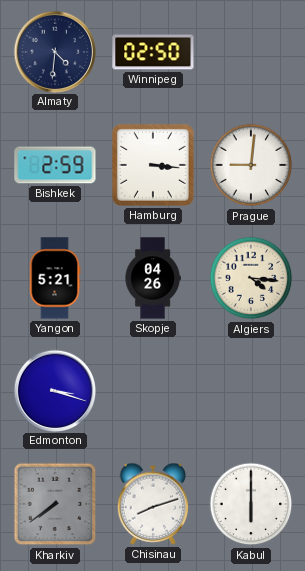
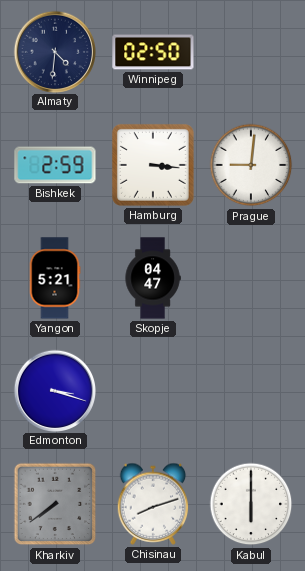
Skopje: 04:26 -> 04:47 (153, 278)
Algiers: 4:16 -> none (251, 278)
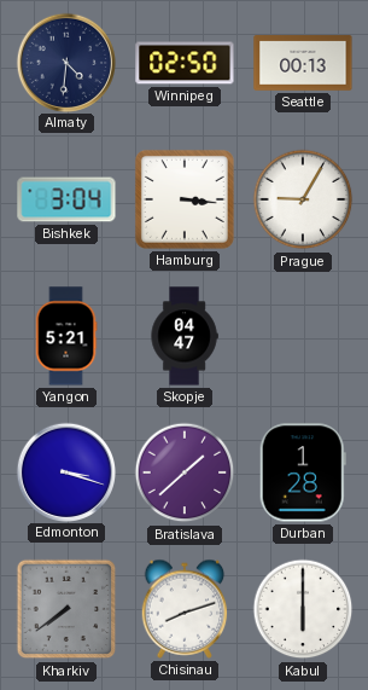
Seattle: none -> 00:13 (303, 63)
Bishkek: 2:59 -> 3:04 (66, 199)
Prague: 9:01 -> 9:05 (303, 199)
Bratislava: none -> 1:38 (185, 472)
Durban: none -> 1:28 (303, 472)
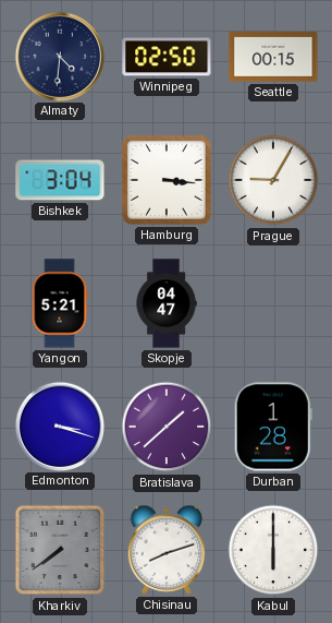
Seattle: 00:13 -> 00:15 (273, 57)
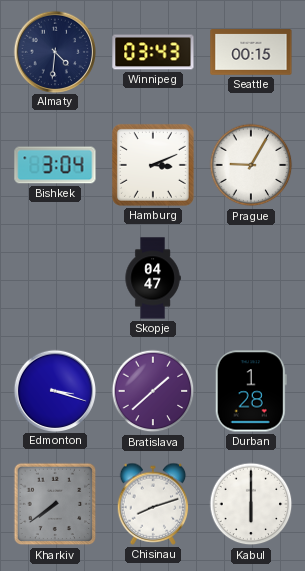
Winnipeg: 02:50 -> 03:43 (153, 52)
Hamburg: 3:16 -> 3:11 (153, 165)
Yangon: 5:21 -> none (60, 303)
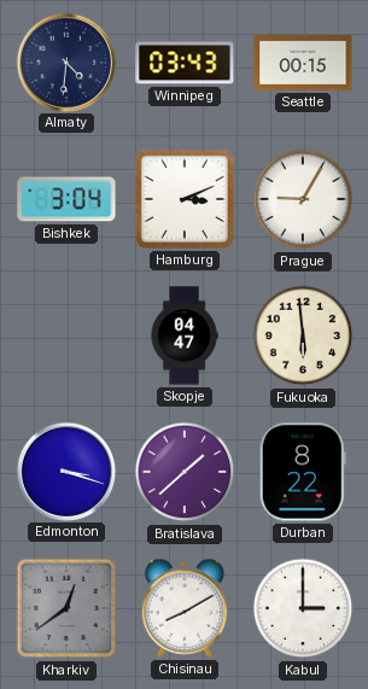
Fukuoka: none -> 5:59 (303, 335)
Durban: 1:28 -> 8:22 (303, 472)
Kharkiv: 7:39 -> 12:39 (66, 608)
Chisinau: 8:12 -> 8:10 (185, 608)
Kabul: 6:00 -> 3:00 (303, 608)
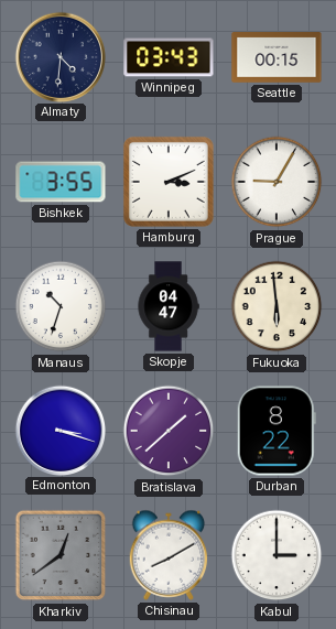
Bishkek: 3:04 -> 3:55 (61, 182)
Manaus: none -> 10:33 (61, 306)
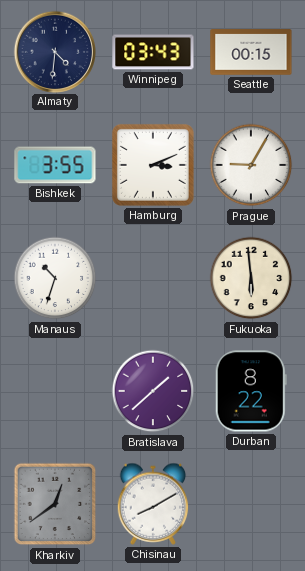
Skopje: 04:47 -> none (169, 306)
Edmonton: 3:18 -> none (59, 430)
Kabul: 3:00 -> none (277, 555)
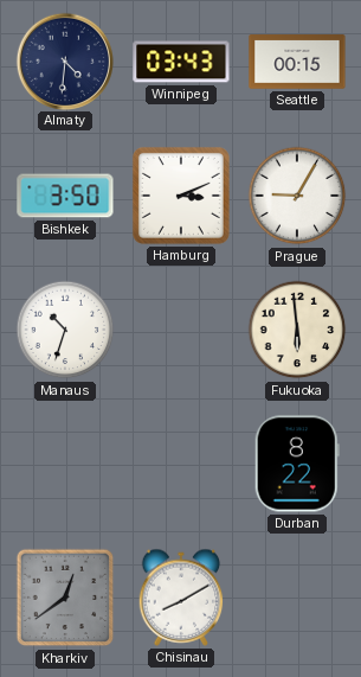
Bishkek: 3:55 -> 3:50 (65, 196)
Bratislava: 1:38 -> none (153, 391)
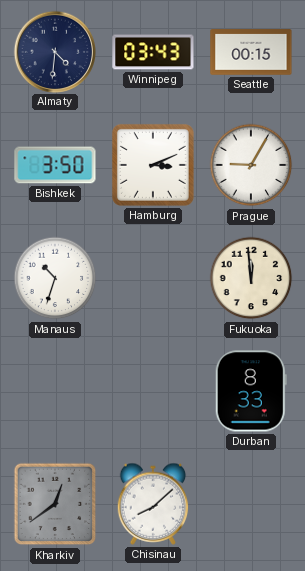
Fukuoka: 5:59 -> 11:59 (251, 278)
Durban: 8:22 -> 8:33 (251, 391)
Chisinau: 8:10 -> 8:08 (153, 504)
